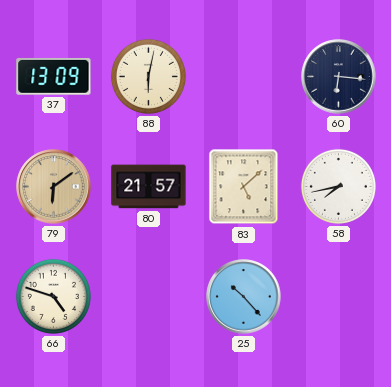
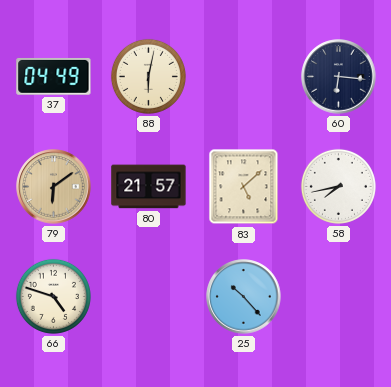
37: 13:09 -> 04:49 (54, 76)
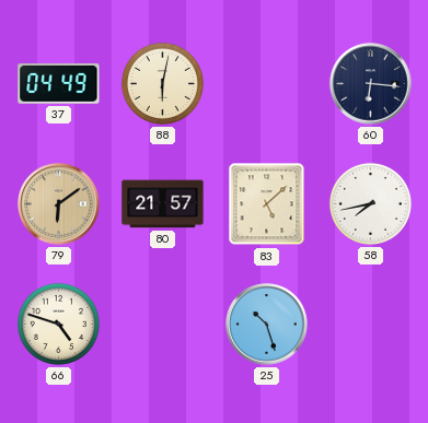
25: 10:23 -> 10:27 (267, 325)
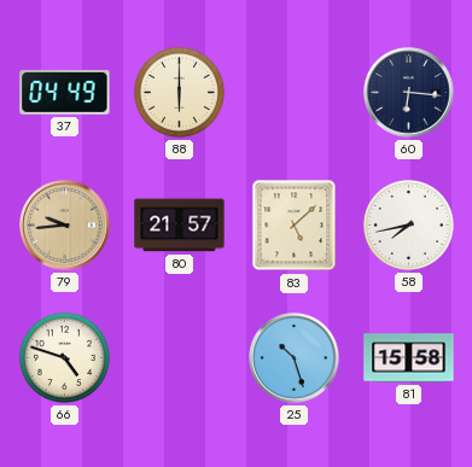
88: 6:02 -> 6:00 (179, 92)
79: 6:09 -> 9:44 (65, 226)
81: none -> 15:58 (409, 358)
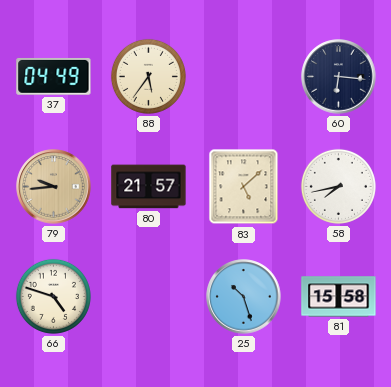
88: 6:00 -> 5:36 (148, 76)
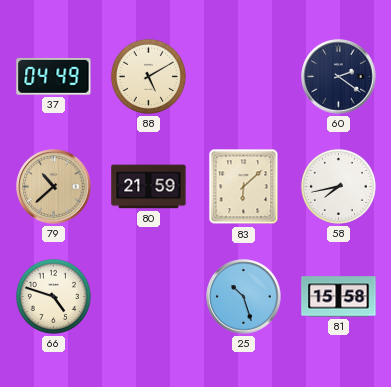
88: 5:36 -> 5:10 (148, 76)
60: 6:16 -> 2:21 (339, 77)
79: 9:44 -> 10:38 (54, 187)
80: 21:57 -> 21:59 (149, 187)
83: 5:08 -> 6:08 (244, 187)
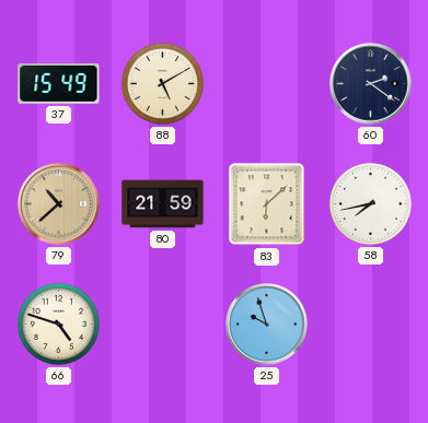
37: 04:49 -> 15:49 (59, 83)
25: 10:27 -> 9:57 (267, 325)
81: 15:58 -> none (339, 297)
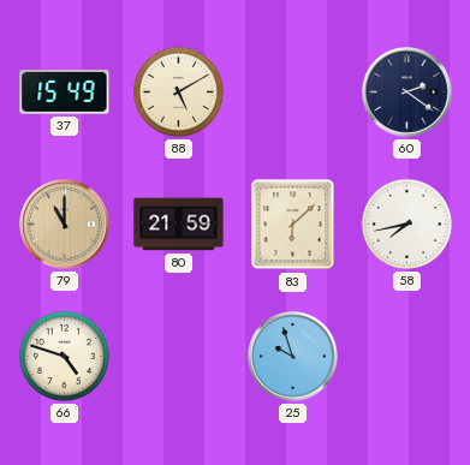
79: 10:38 -> 11:00 (65, 225)
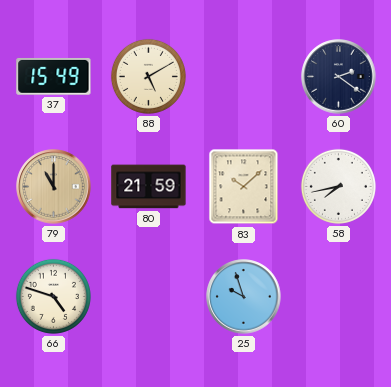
83: 6:08 -> 10:08 (244, 187)
